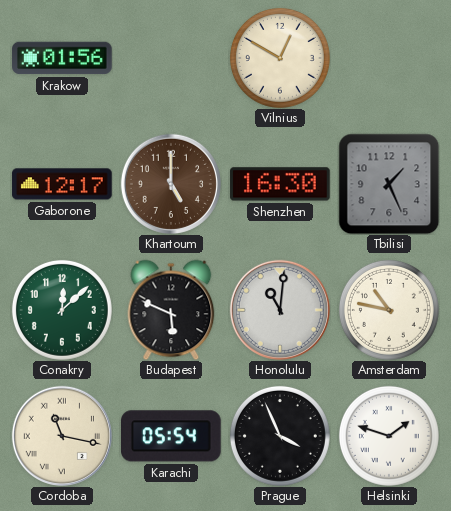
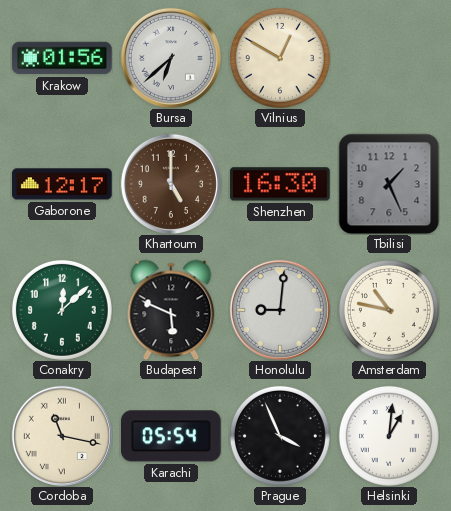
Bursa: none -> 6:38 (171, 58)
Honolulu: 11:01 -> 9:01 (280, 310)
Helsinki: 1:48 -> 1:01 (389, 436)
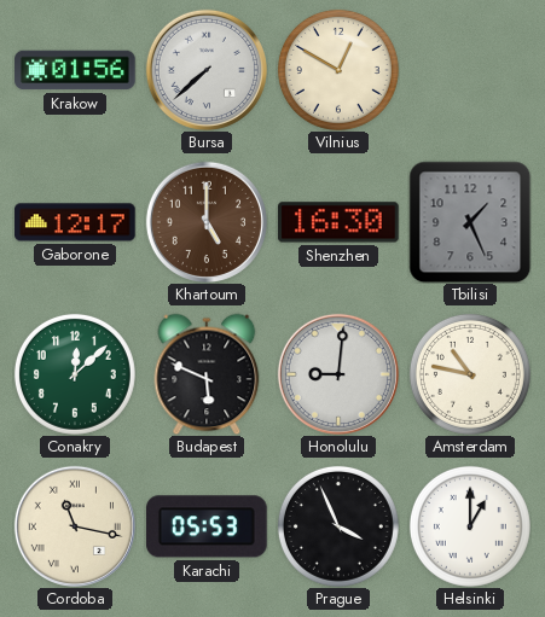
Bursa: 6:38 -> 7:38 (207, 70)
Karachi: 05:54 -> 05:53 (208, 526)
Helsinki: 1:01 -> 1:00 (470, 526)
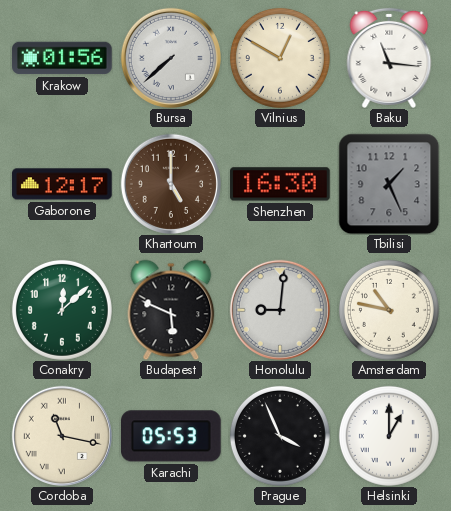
Baku: none -> 11:16 (389, 58)
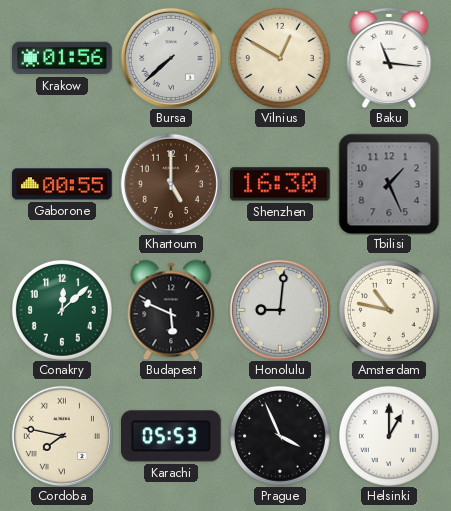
Gaborone: 12:17 -> 00:55 (62, 184)
Cordoba: 11:17 -> 7:47 (62, 436)
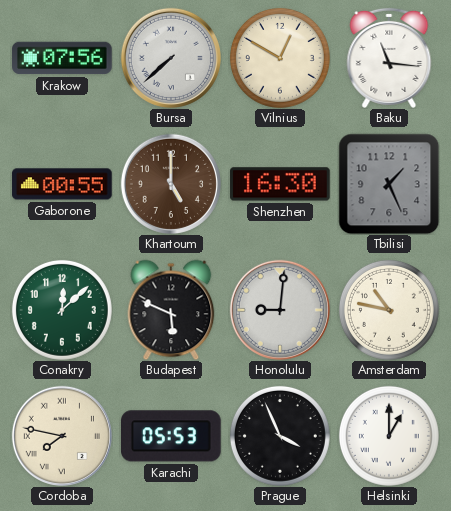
Krakow: 01:56 -> 07:56 (62, 58)
